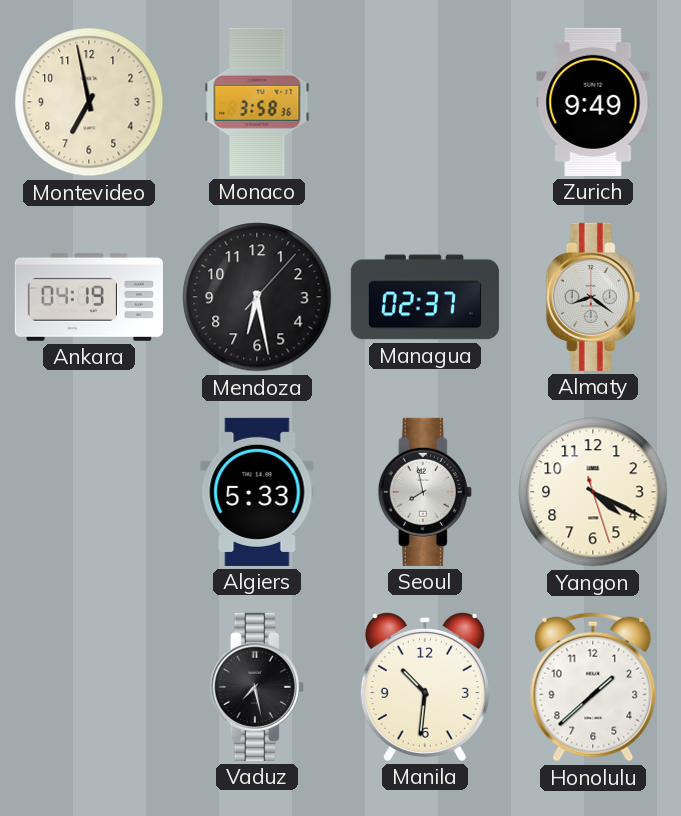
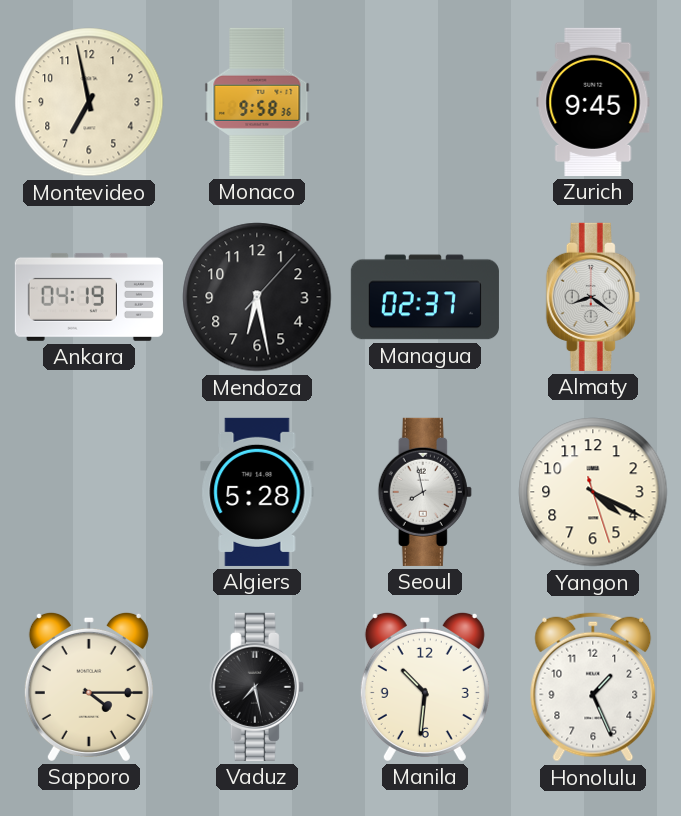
Monaco: 3:58 -> 9:58 (257, 102)
Zurich: 9:49 -> 9:45 (593, 102)
Algiers: 5:33 -> 5:28 (257, 492)
Sapporo: none -> 4:15 (89, 686)
Honolulu: 1:38 -> 1:26 (593, 687)
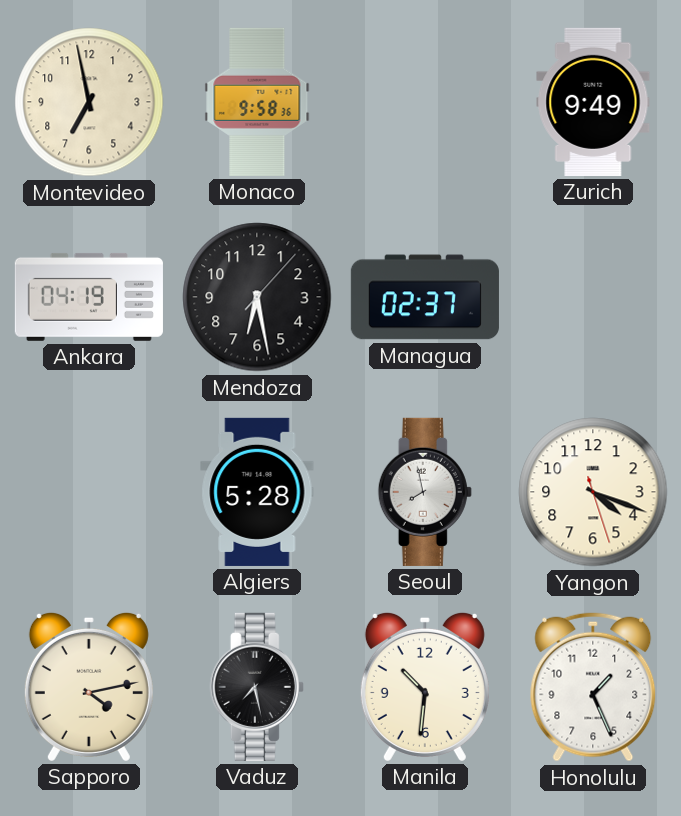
Zurich: 9:45 -> 9:49 (593, 102)
Almaty: 8:21 -> none (593, 297)
Yangon: 4:19 -> 4:18 (593, 492)
Sapporo: 4:15 -> 4:13 (89, 686)
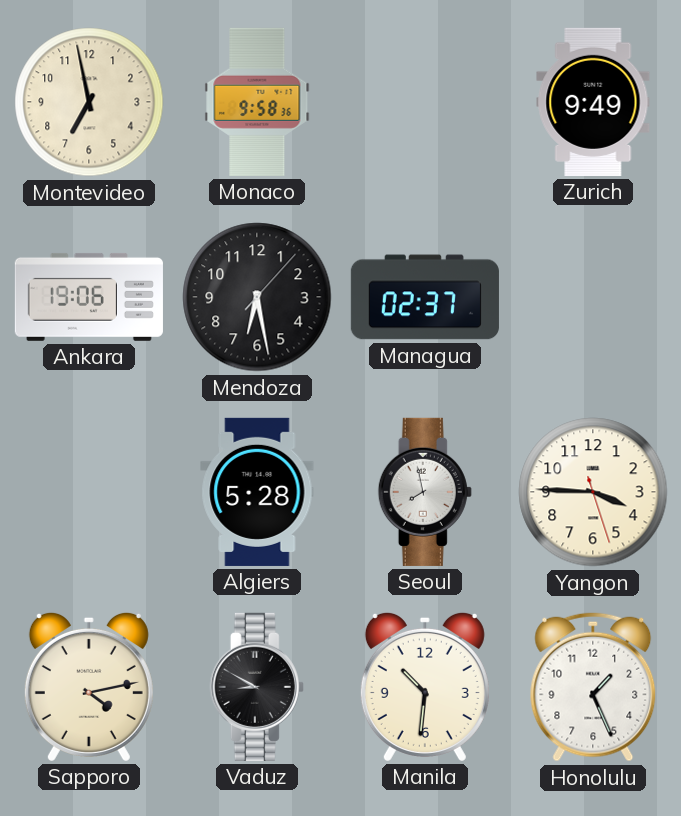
Ankara: 04:19 -> 19:06 (89, 297)
Yangon: 4:18 -> 3:45 (593, 492)
Vaduz: 7:28 -> 8:50 (257, 687)
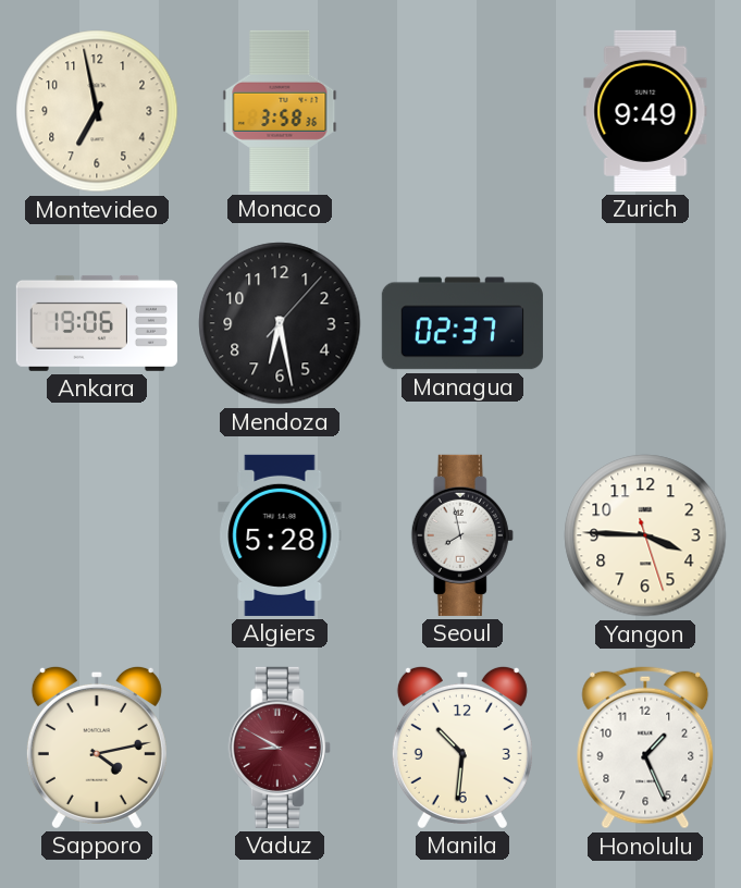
Monaco: 9:58 -> 3:58 (280, 111)
Vaduz dial: black -> burgundy (280, 748)
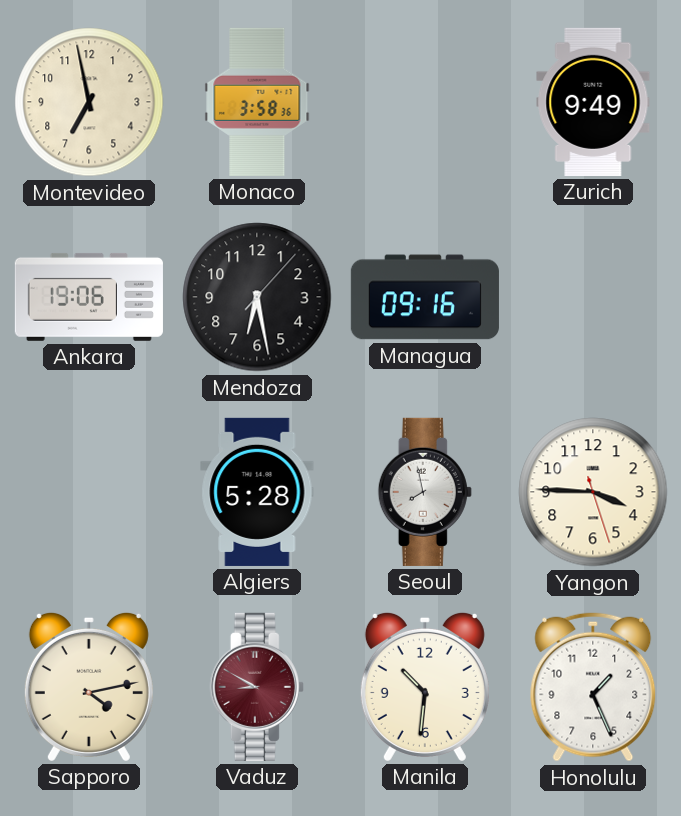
Managua: 02:37 -> 09:16 (425, 297)
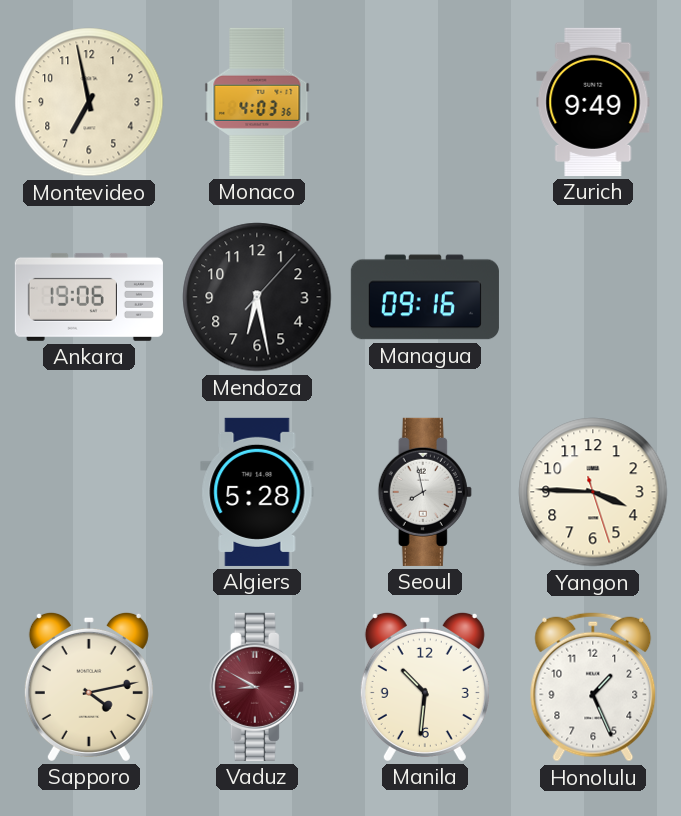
Monaco: 3:58 -> 4:03 (257, 102)
